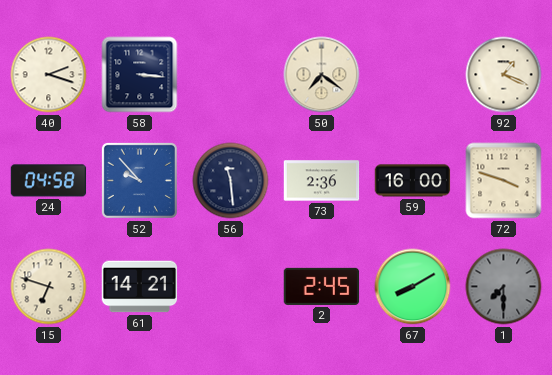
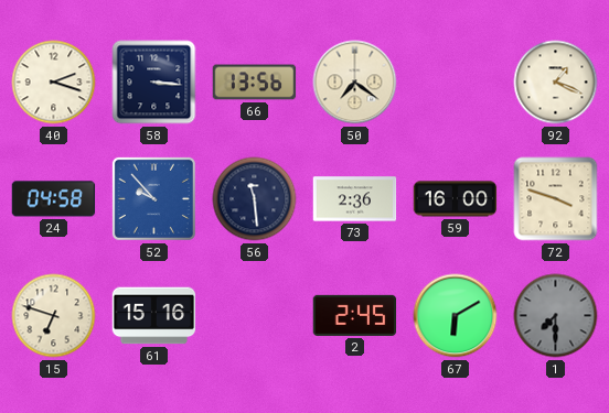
66: none -> 13:56 (255, 83)
61: 14:21 -> 15:16 (154, 316)
67: 8:10 -> 6:10 (456, 316)
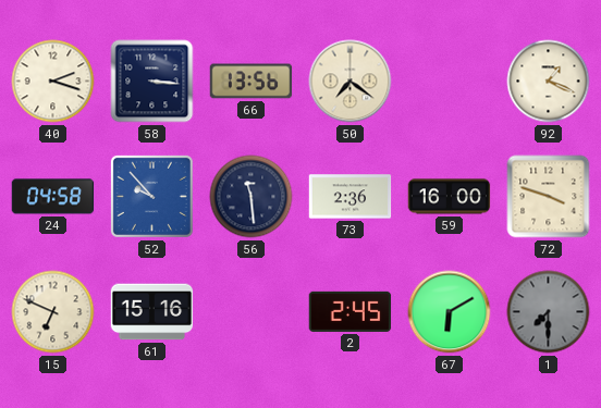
15: 6:48 -> 6:49 (53, 312)
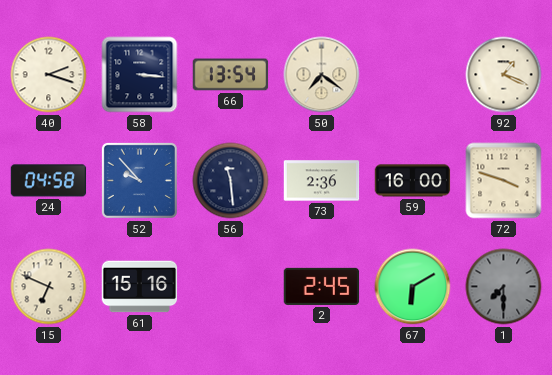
66: 13:56 -> 13:54 (231, 75)
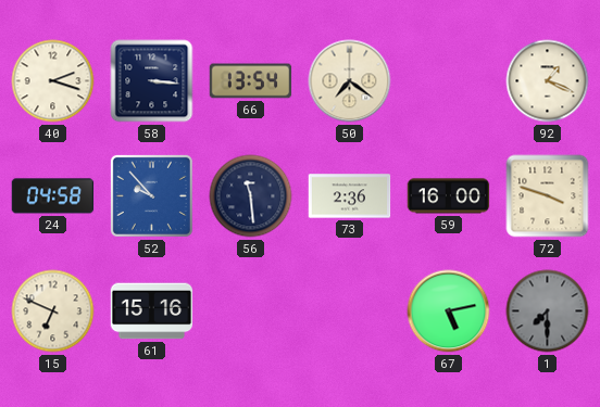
2: 2:45 -> none (322, 286)
67: 6:10 -> 5:13 (449, 311)
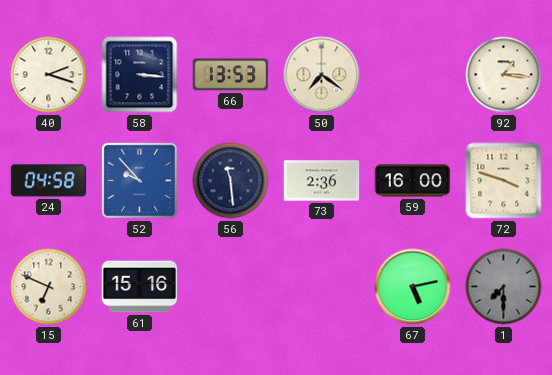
66: 13:54 -> 13:53 (231, 75)
92: 1:19 -> 1:16 (504, 75)
